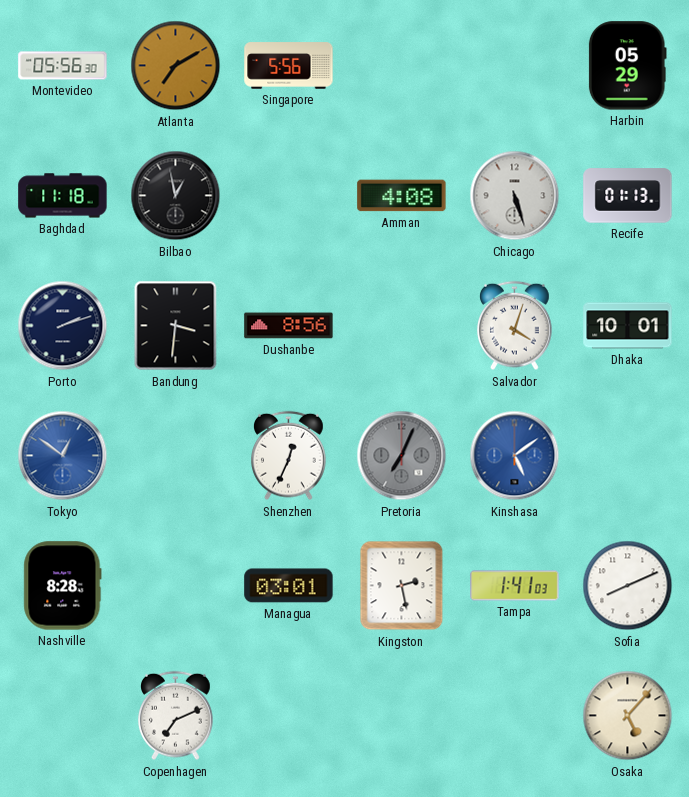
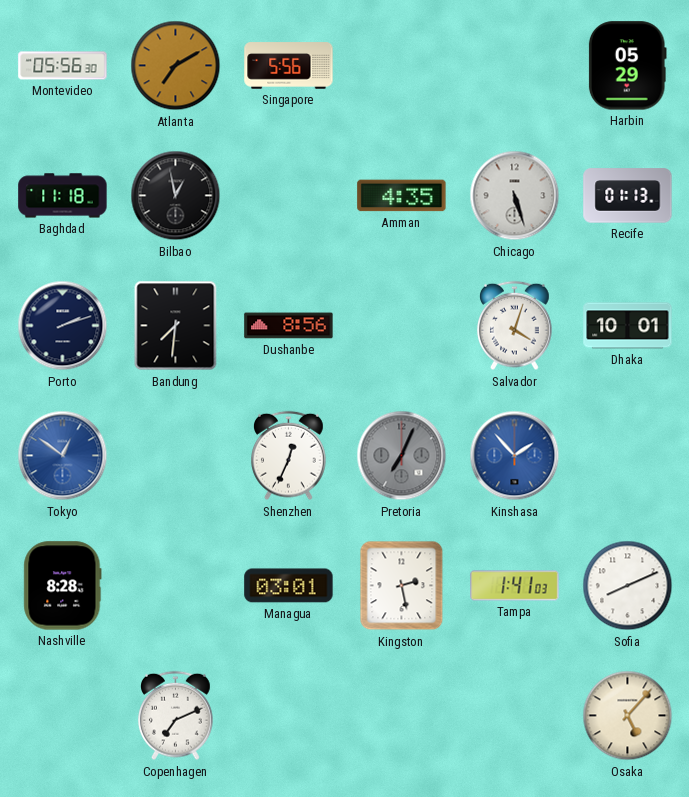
Amman: 4:08 -> 4:35 (402, 196)
Bandung: 3:31 -> 7:31 (176, 326)
Kinshasa: 5:09 -> 1:53 (515, 456)
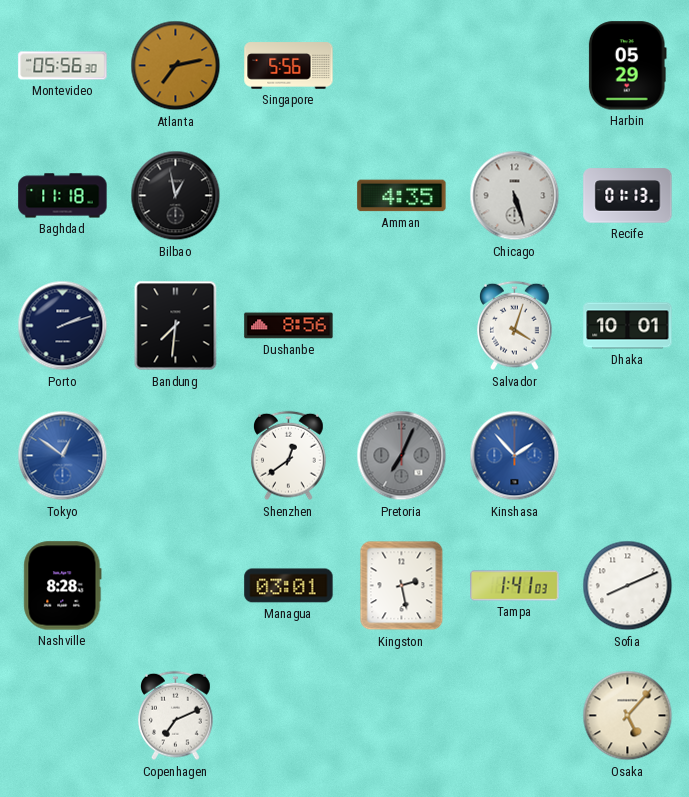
Atlanta: 7:10 -> 7:13 (176, 66)
Shenzhen: 12:34 -> 12:39 (289, 456)
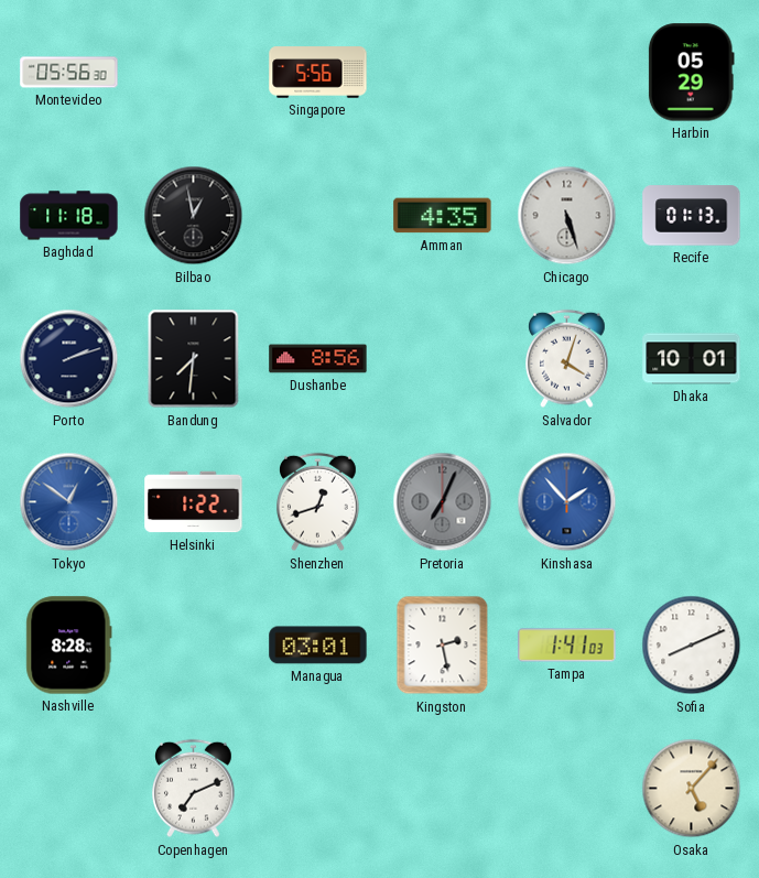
Atlanta: 7:13 -> none (176, 66)
Helsinki: none -> 1:22 (194, 502)
Shenzhen: 12:39 -> 12:42 (318, 502)
